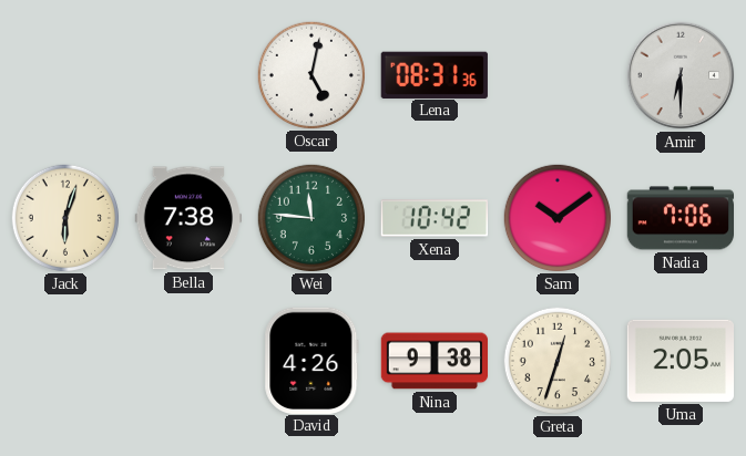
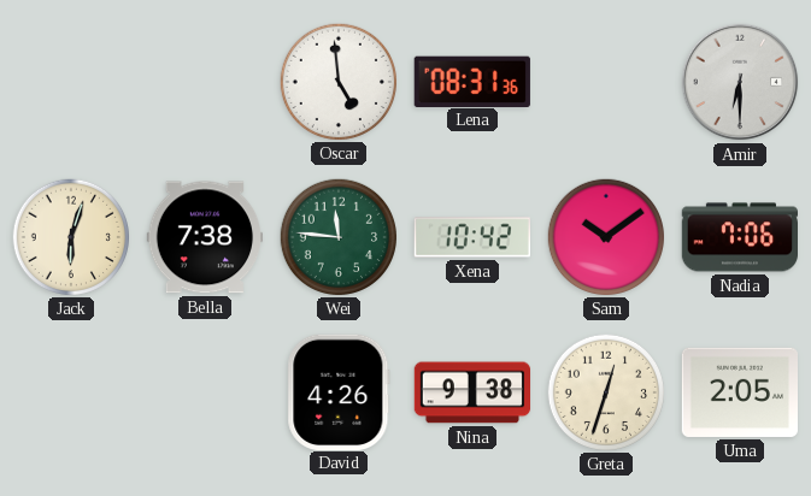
Oscar: 5:02 -> 4:59 (337, 81)
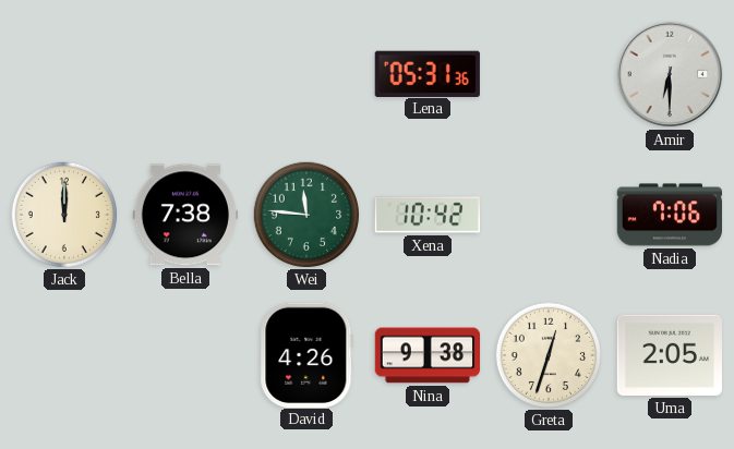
Oscar: 4:59 -> none (337, 81)
Lena: 08:31 -> 05:31 (428, 73)
Jack: 6:03 -> 12:00 (63, 214)
Sam: 10:09 -> none (605, 236)
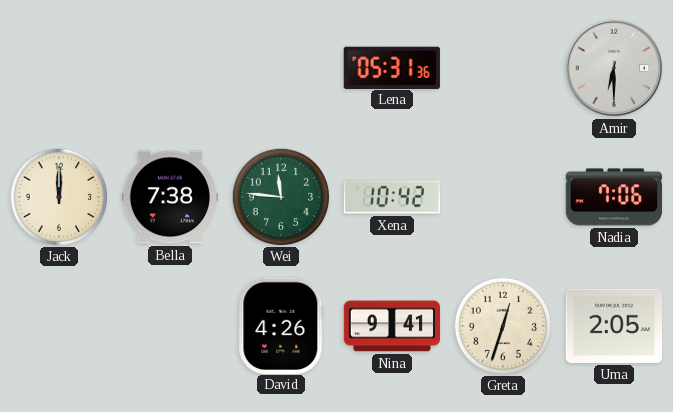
Nina: 9:38 -> 9:41 (392, 326)
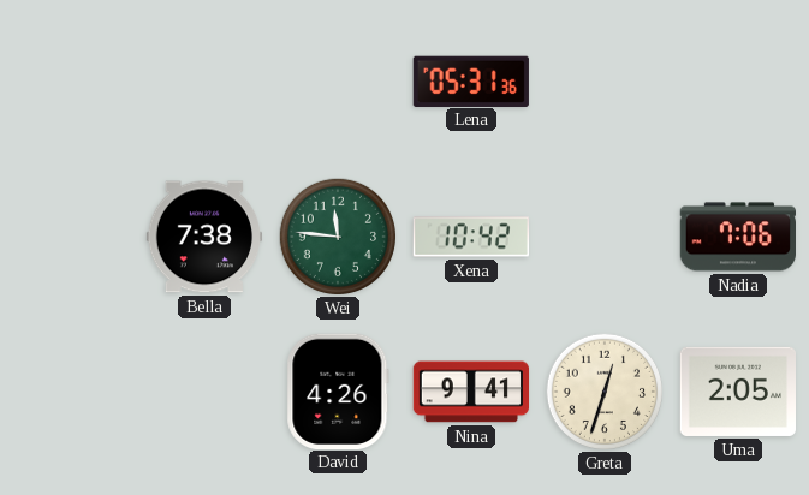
Amir: 6:30 -> none (614, 68)
Jack: 12:00 -> none (58, 196)
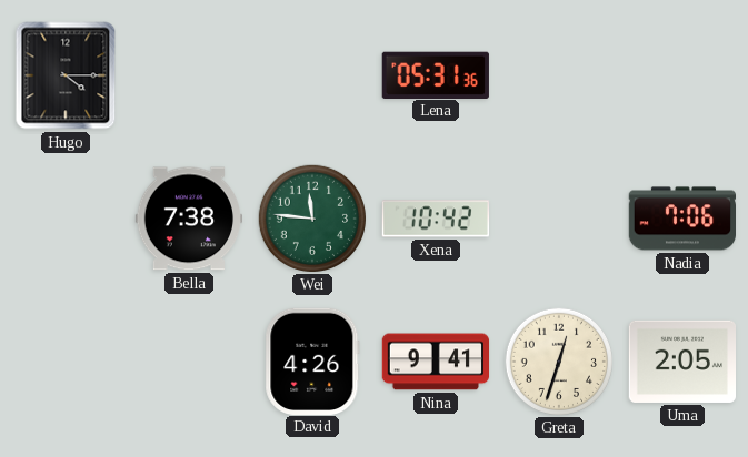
Hugo: none -> 4:15 (66, 75)
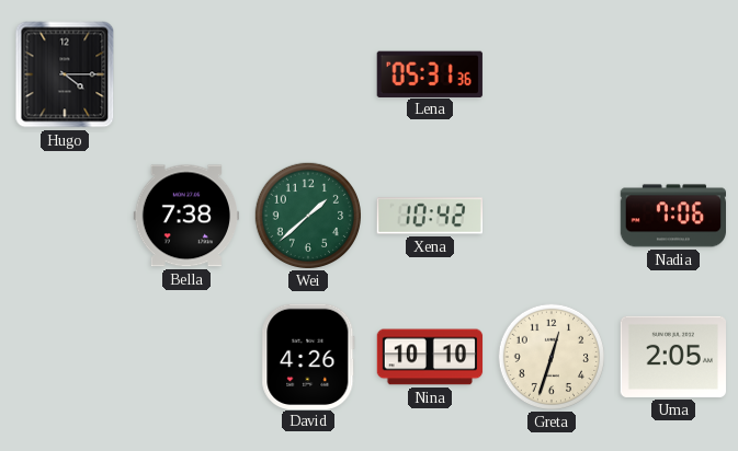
Wei: 11:46 -> 1:38 (307, 215)
Nina: 9:41 -> 10:10 (430, 357)
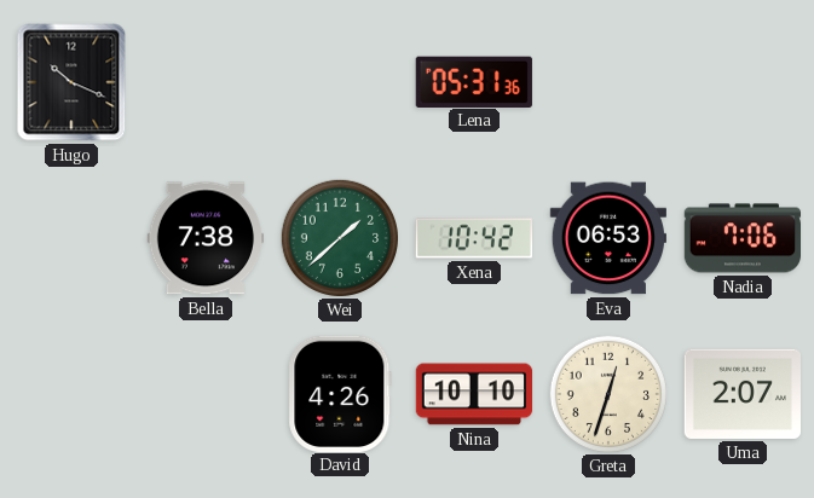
Hugo: 4:15 -> 10:19 (71, 82)
Eva: none -> 06:53 (607, 238)
Uma: 2:05 -> 2:07 (741, 394)
